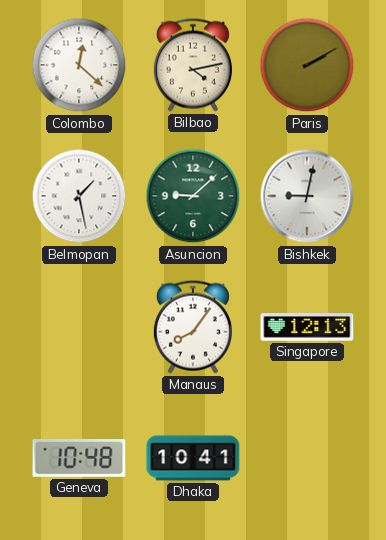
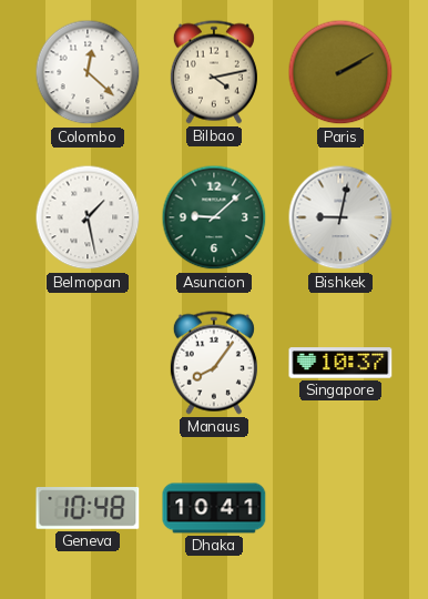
Singapore: 12:13 -> 10:37 (340, 363)
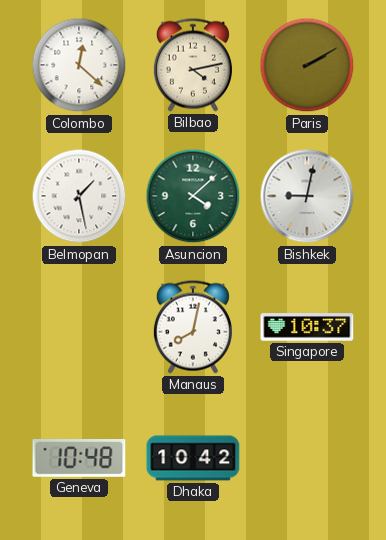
Asuncion: 9:08 -> 4:08 (193, 196)
Manaus: 8:06 -> 8:02 (193, 327)
Dhaka: 10:41 -> 10:42 (193, 458)
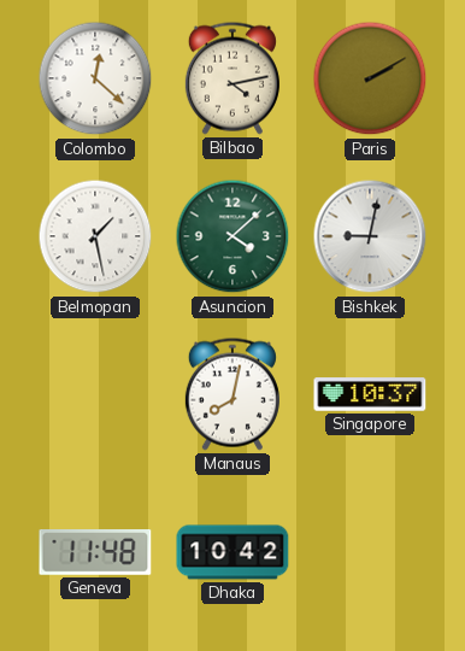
Geneva: 10:48 -> 11:48 (95, 552)
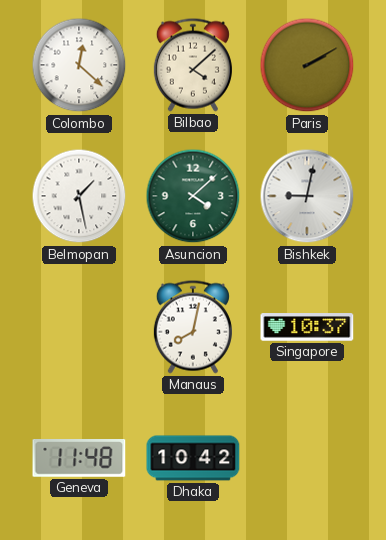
Bilbao: 4:13 -> 4:08 (193, 65)
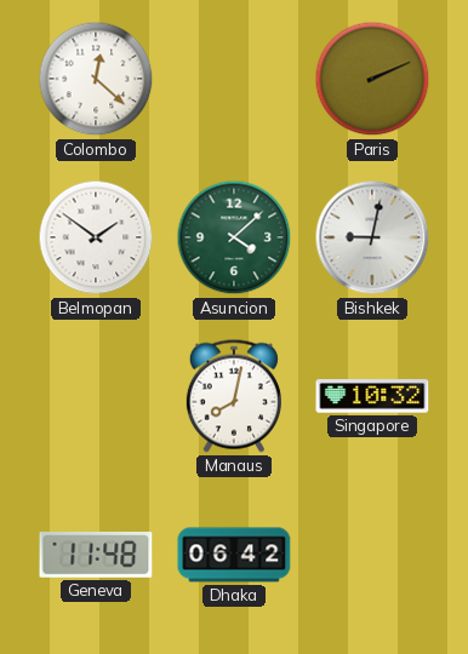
Bilbao: 4:08 -> none (193, 65)
Paris: 2:10 -> 2:11 (372, 79)
Belmopan: 1:28 -> 1:51 (96, 237)
Singapore: 10:37 -> 10:32 (372, 396)
Dhaka: 10:42 -> 06:42 (234, 555)
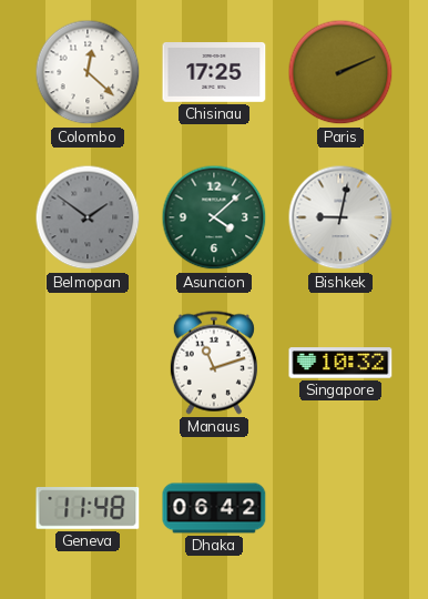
Chisinau: none -> 17:25 (214, 73)
Belmopan dial: white -> grey (88, 217)
Manaus: 8:02 -> 11:12 (214, 363)
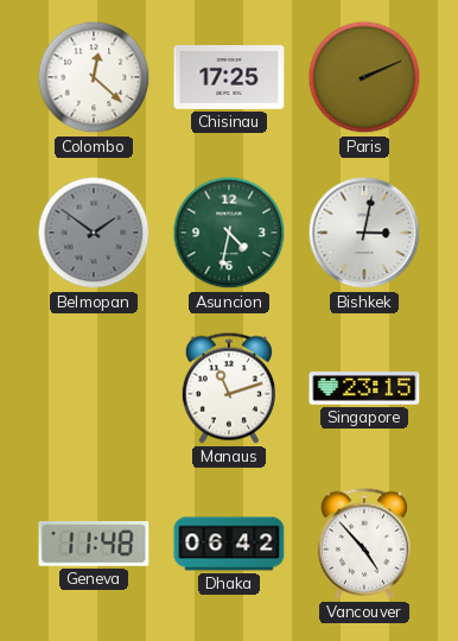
Asuncion: 4:08 -> 4:32 (229, 233)
Bishkek: 9:02 -> 3:02 (364, 233)
Singapore: 10:32 -> 23:15 (364, 388)
Vancouver: none -> 4:53 (364, 544)
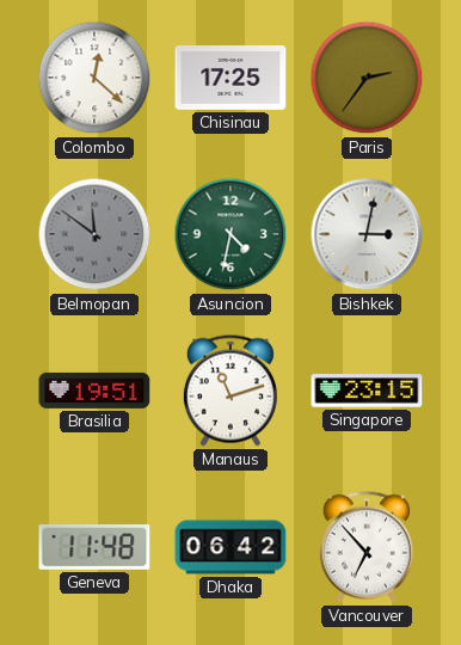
Paris: 2:11 -> 2:36 (367, 78)
Belmopan: 1:51 -> 11:51 (94, 234)
Brasilia: none -> 19:51 (94, 391)
Vancouver: 4:53 -> 6:53 (367, 547)
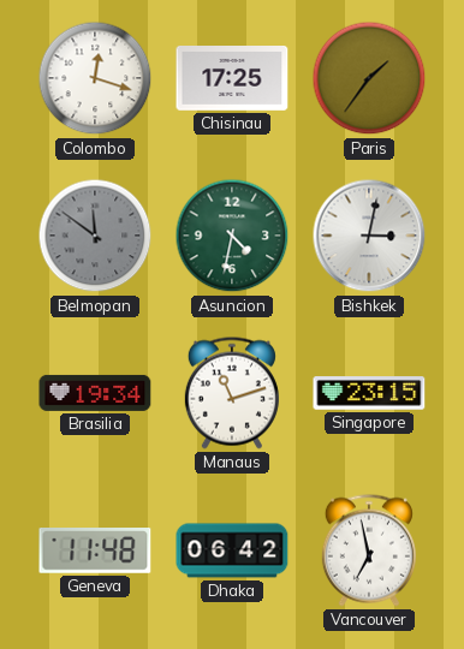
Colombo: 12:22 -> 12:18 (95, 78)
Paris: 2:36 -> 1:36 (369, 78)
Brasilia: 19:51 -> 19:34 (95, 393)
Vancouver: 6:53 -> 6:58 (369, 550)
